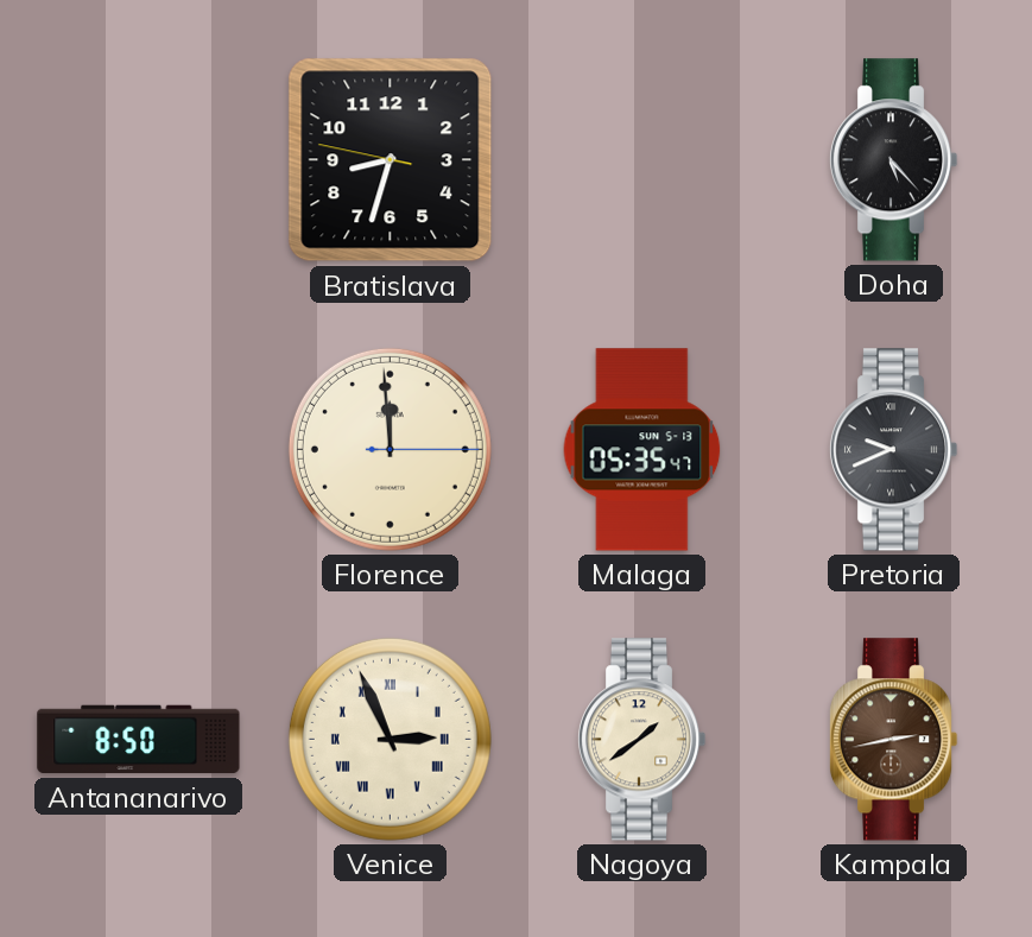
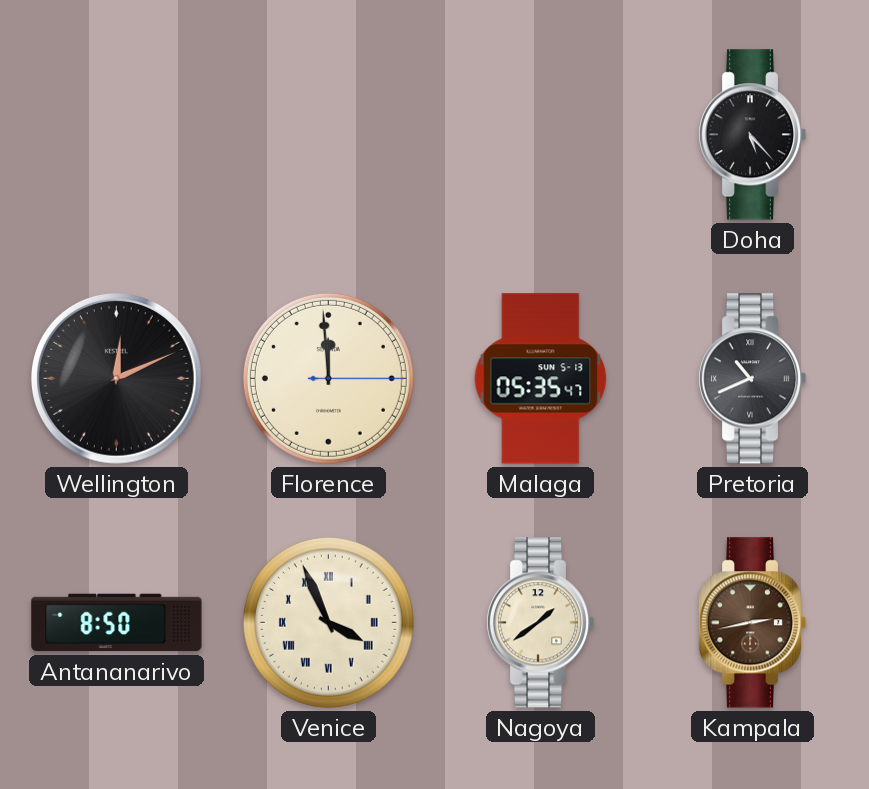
Bratislava: 8:32 -> none (391, 160)
Wellington: none -> 12:11 (116, 378)
Pretoria: 9:41 -> 10:41 (752, 379)
Venice: 2:56 -> 3:56 (328, 622)
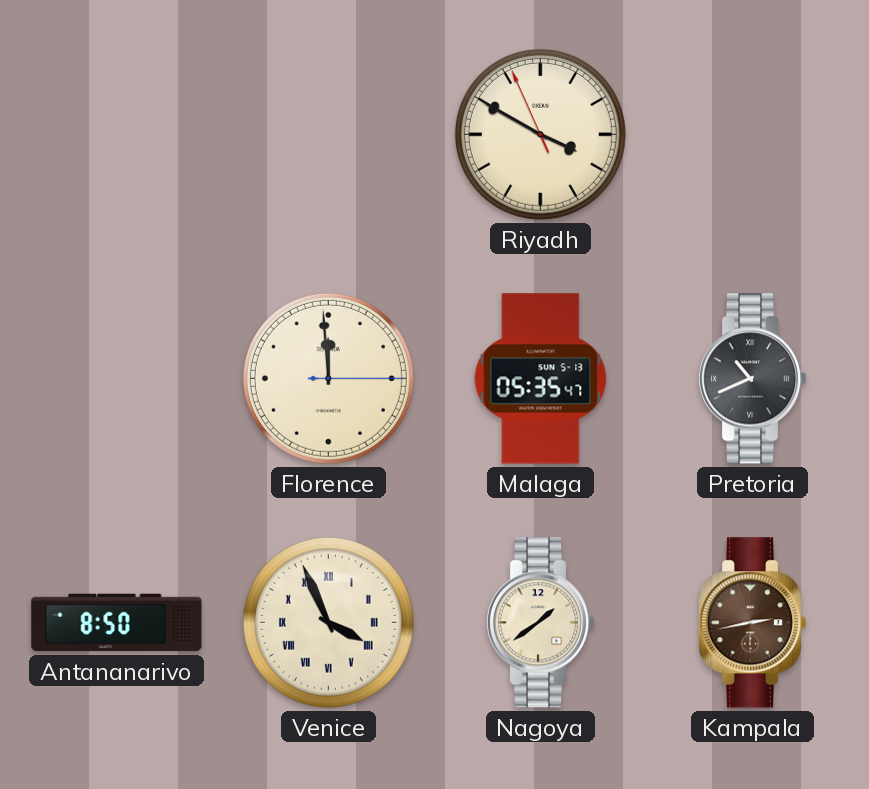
Riyadh: none -> 3:49 (540, 134)
Doha: 5:23 -> none (752, 135)
Wellington: 12:11 -> none (116, 378)
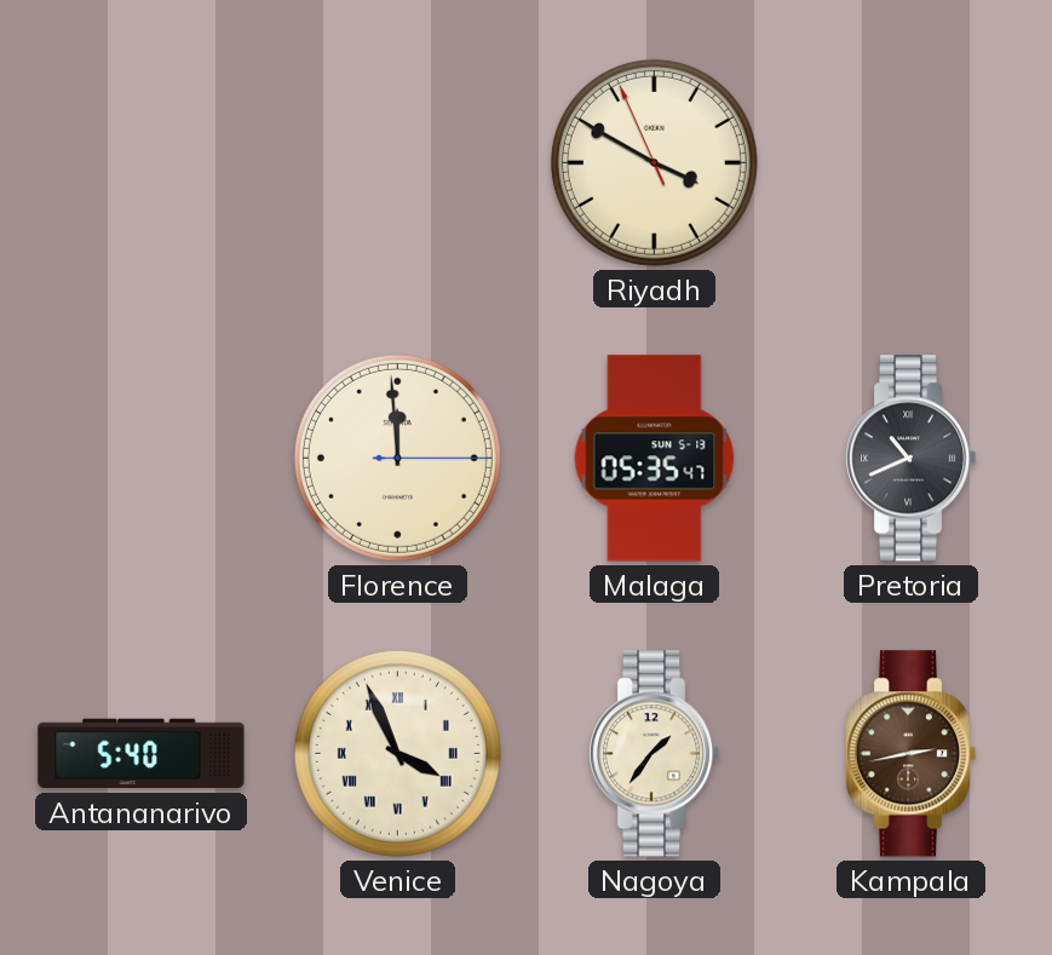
Antananarivo: 8:50 -> 5:40 (142, 754)
Nagoya: 1:39 -> 1:36 (654, 754)
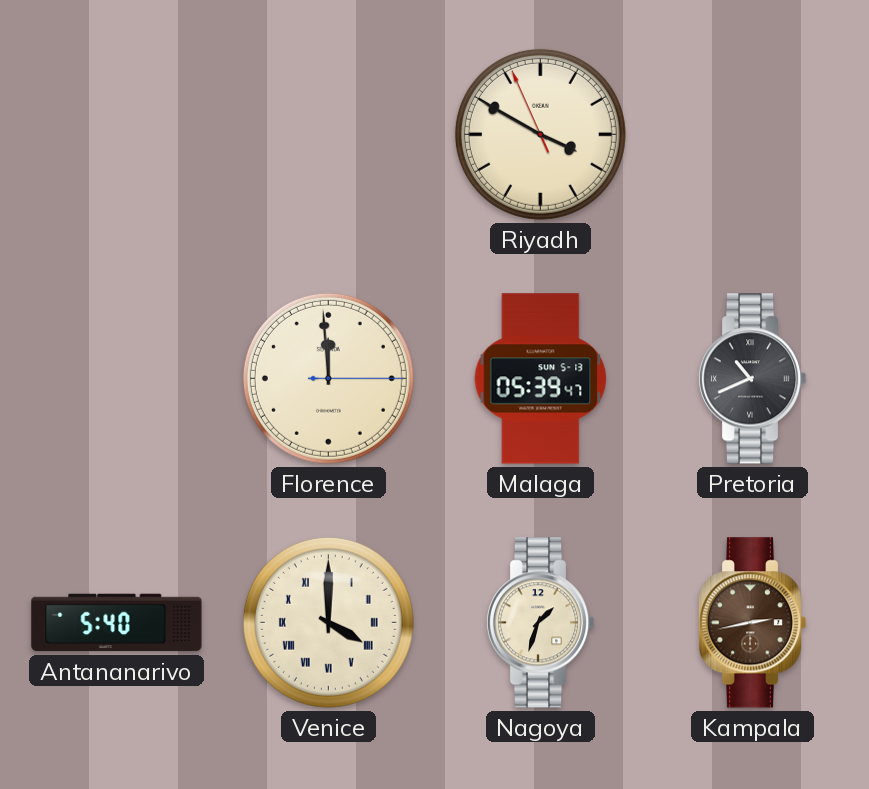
Malaga: 05:35 -> 05:39 (541, 379)
Venice: 3:56 -> 4:00 (328, 622)
Nagoya: 1:36 -> 1:33 (540, 623)
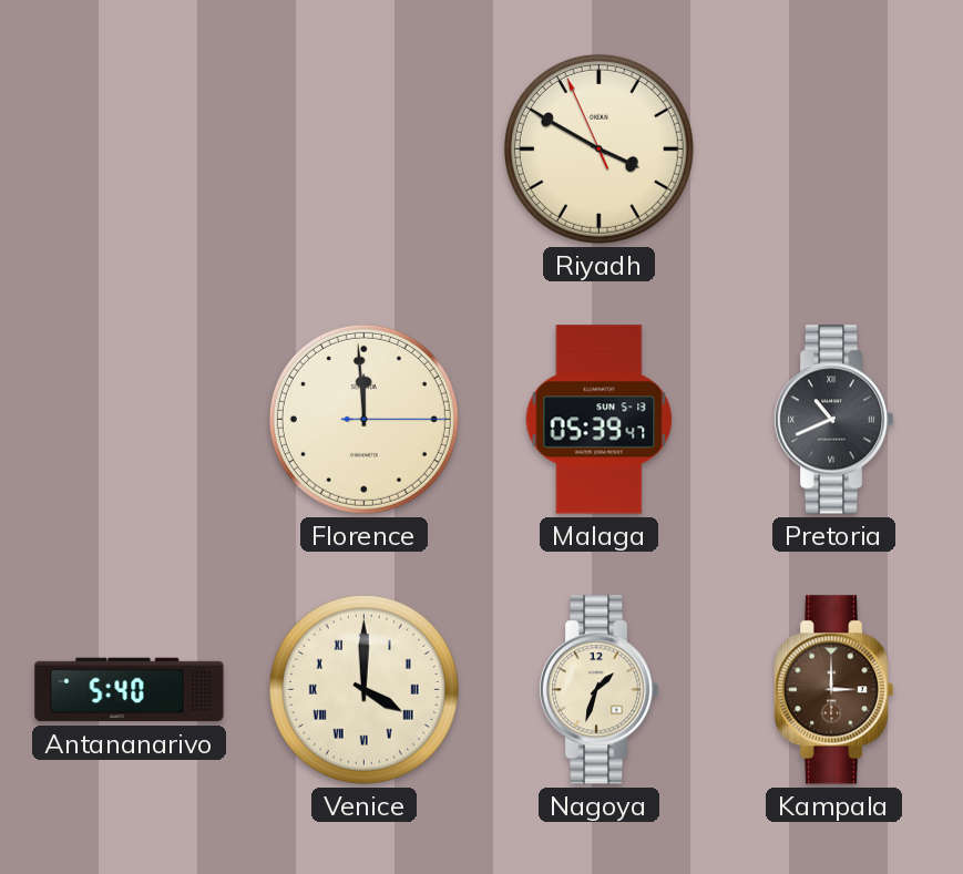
Kampala: 2:43 -> 3:00 (833, 690)
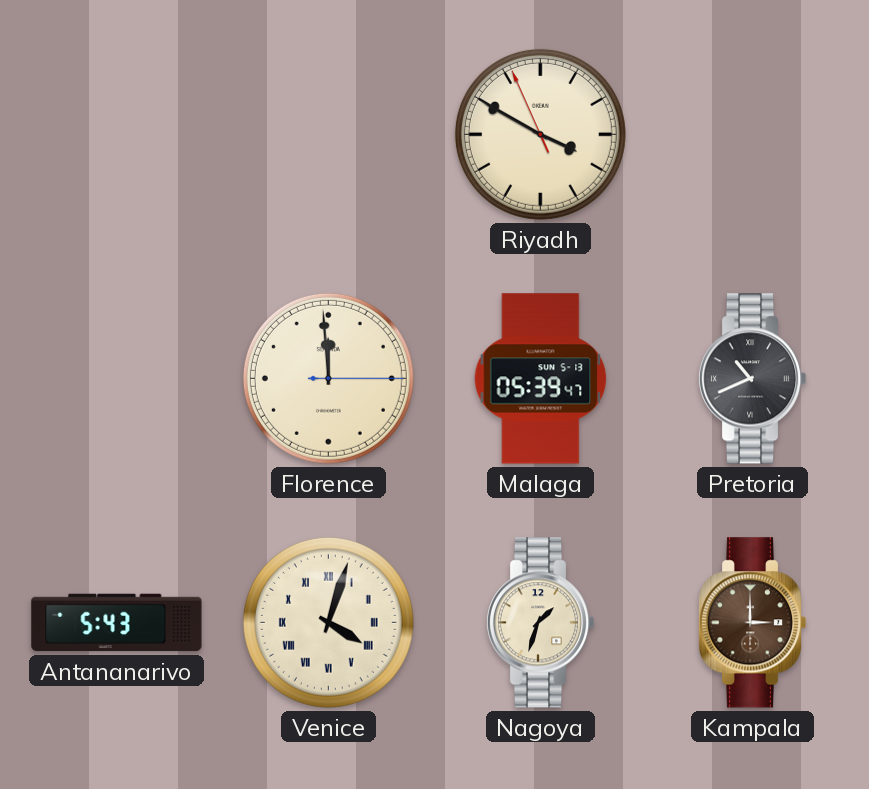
Antananarivo: 5:40 -> 5:43 (117, 623)
Venice: 4:00 -> 4:03 (328, 622)
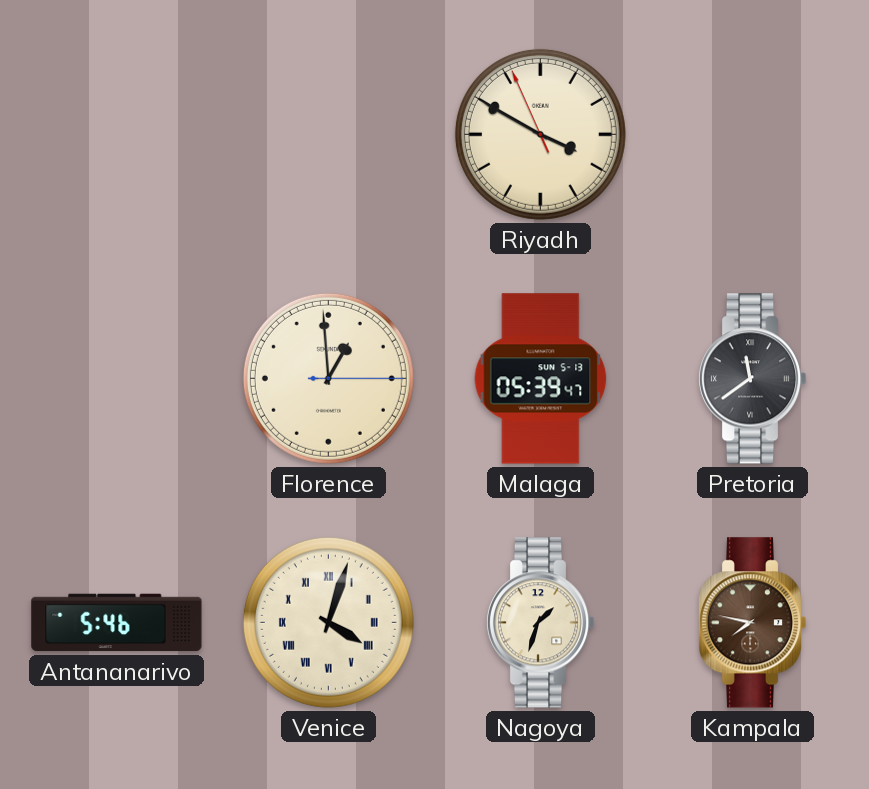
Florence: 11:59 -> 12:59 (328, 378)
Pretoria: 10:41 -> 11:39 (752, 379)
Antananarivo: 5:43 -> 5:46 (117, 623)
Kampala: 3:00 -> 7:47 (752, 623)
